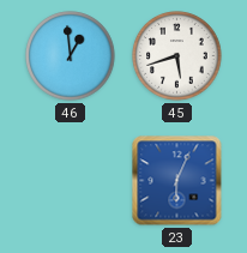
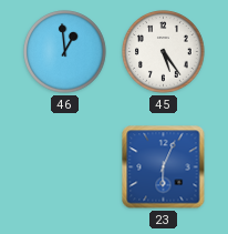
45: 5:42 -> 5:24 (164, 52)
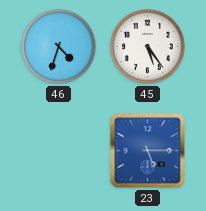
46: 12:59 -> 4:33 (59, 47)
23: 6:04 -> 5:15 (148, 151)
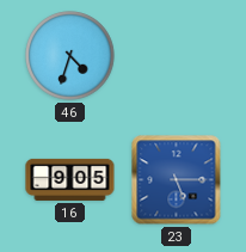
45: 5:24 -> none (148, 47)
16: none -> 9:05 (70, 179)
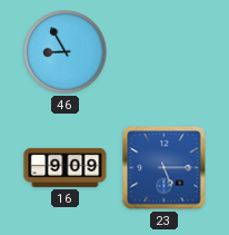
46: 4:33 -> 8:55 (66, 52)
16: 9:05 -> 9:09 (66, 167)
